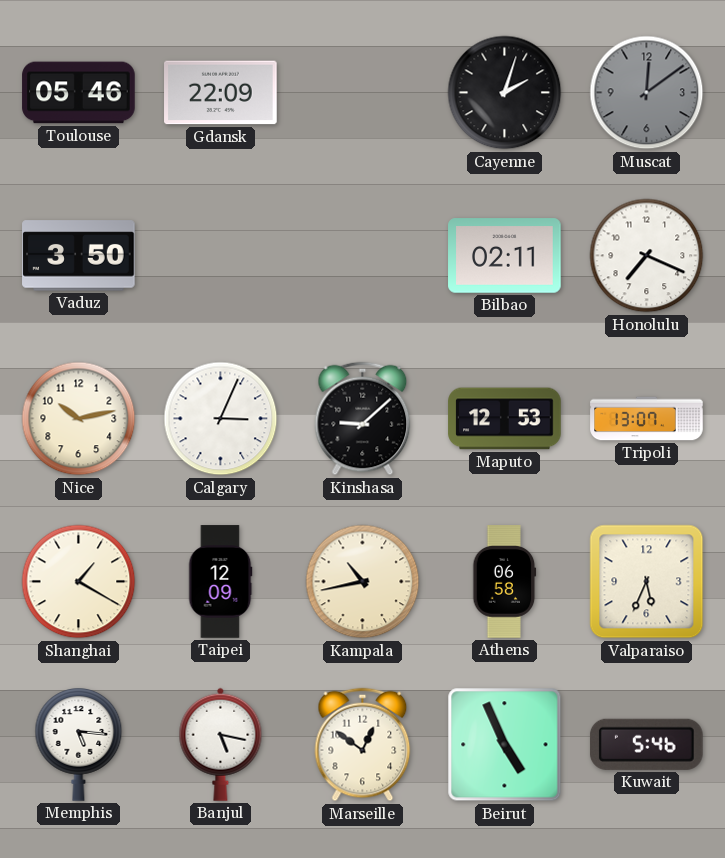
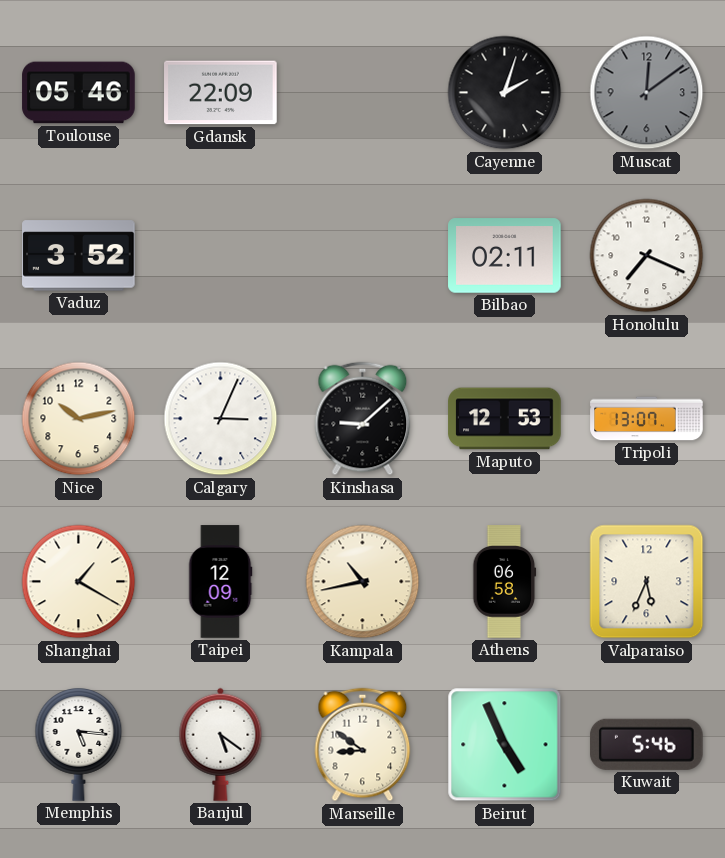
Vaduz: 3:50 -> 3:52 (79, 256)
Banjul: 5:17 -> 5:21 (221, 744)
Marseille: 12:51 -> 8:51 (363, 745)
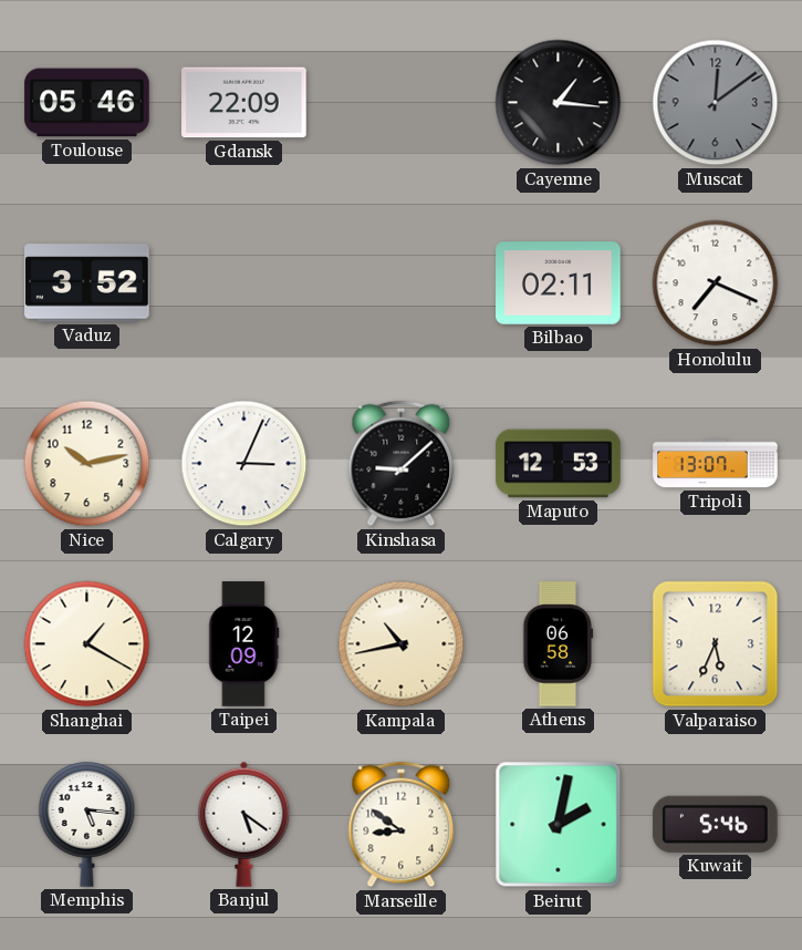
Cayenne: 2:03 -> 1:16 (559, 103)
Beirut: 4:56 -> 2:02 (559, 825)
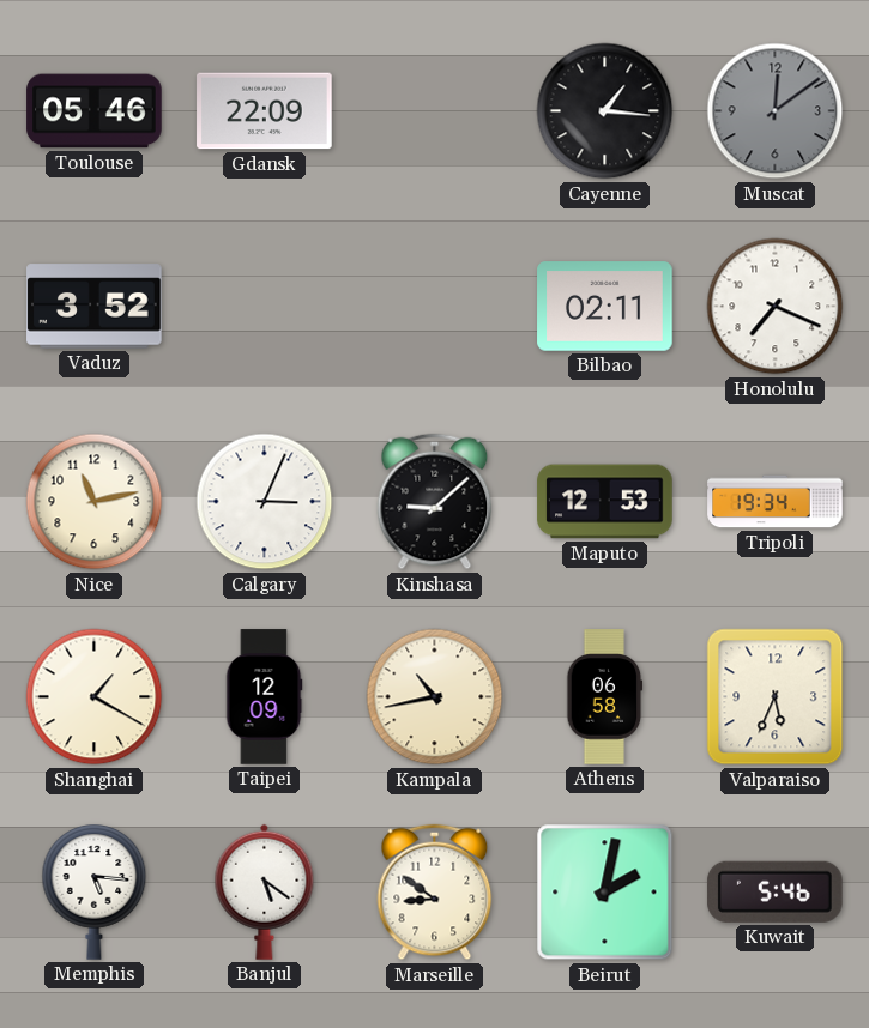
Nice: 10:13 -> 11:13 (95, 502)
Tripoli: 13:07 -> 19:34 (776, 502)
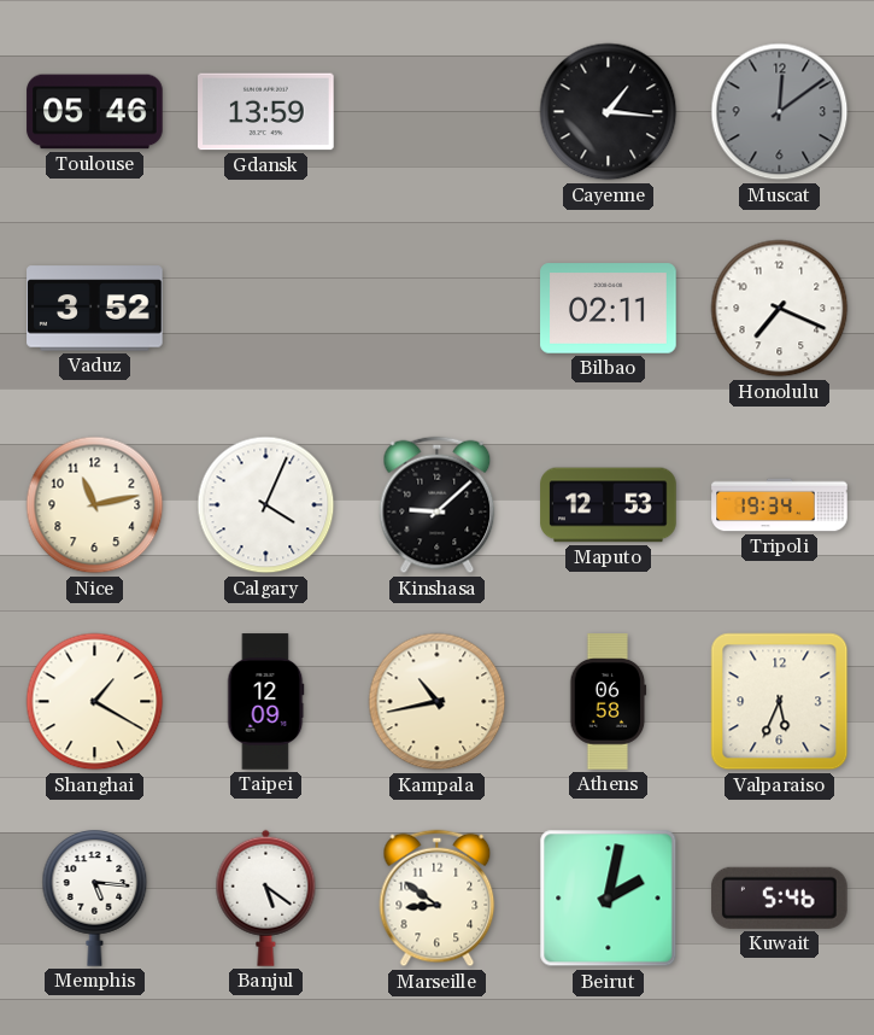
Gdansk: 22:09 -> 13:59 (266, 112)
Calgary: 3:04 -> 4:04 (266, 505)
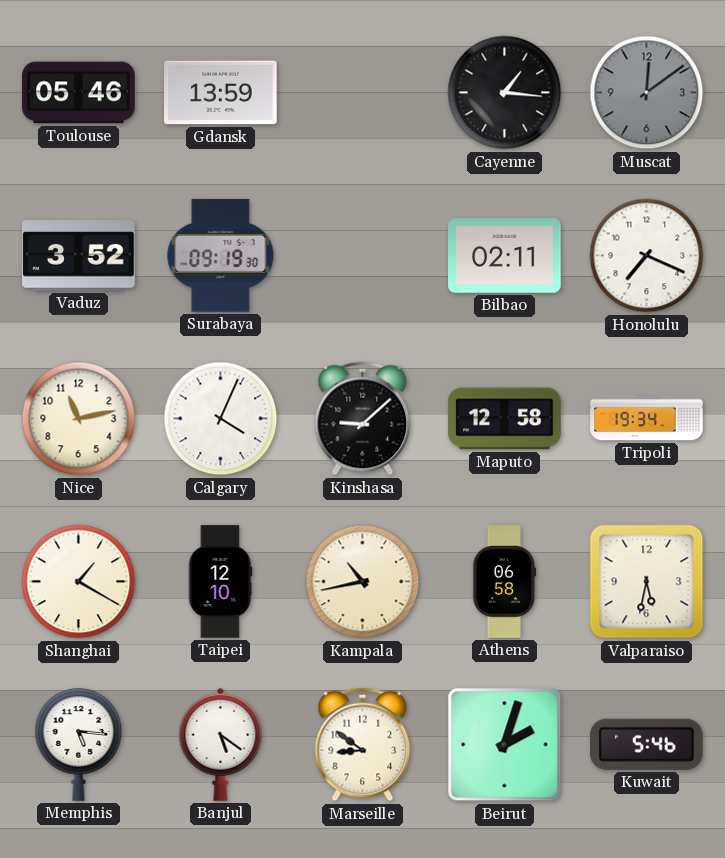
Surabaya: none -> 09:19 (221, 256)
Maputo: 12:53 -> 12:58 (505, 419)
Taipei: 12:09 -> 12:10 (220, 582)
Valparaiso: 5:34 -> 5:32 (647, 582)
Beirut: 2:02 -> 2:03 (505, 745)
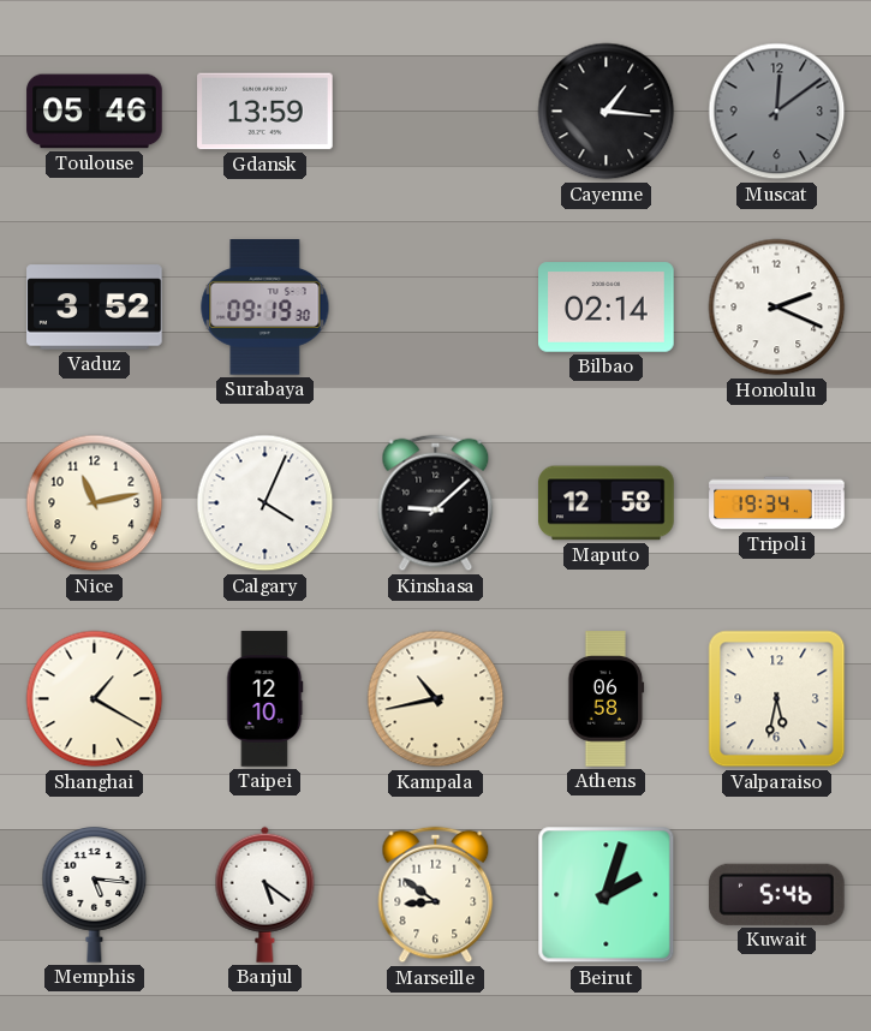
Bilbao: 02:11 -> 02:14 (607, 308)
Honolulu: 7:19 -> 2:19 (777, 308)
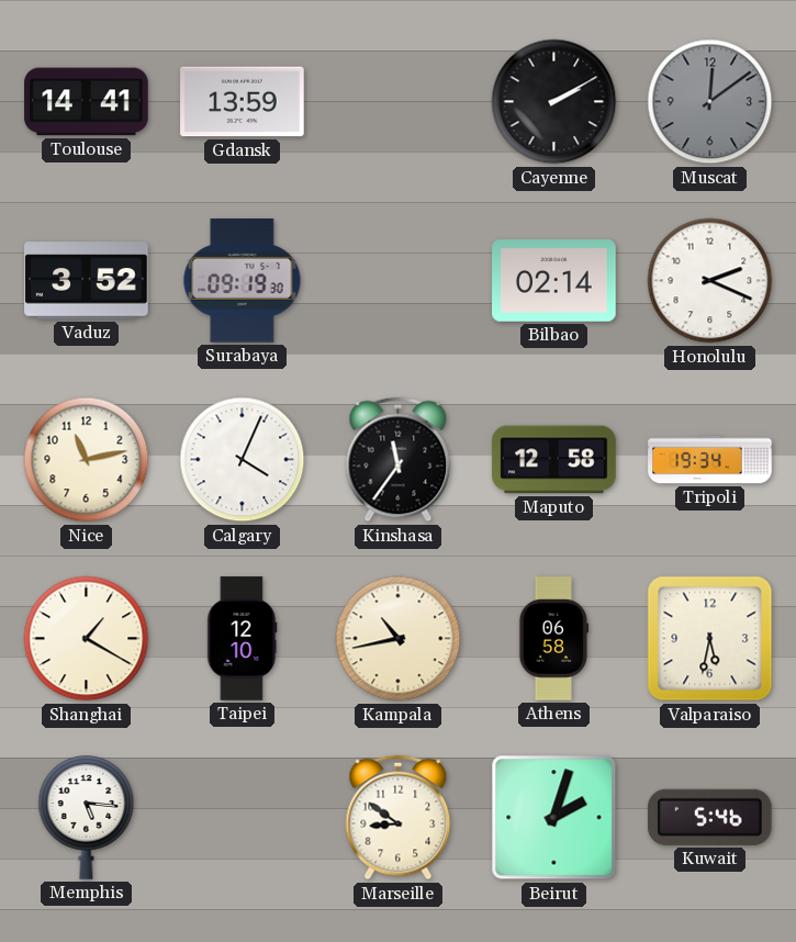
Toulouse: 05:46 -> 14:41 (87, 102)
Cayenne: 1:16 -> 2:10 (554, 102)
Kinshasa: 9:08 -> 11:36 (399, 460)
Banjul: 5:21 -> none (266, 894)
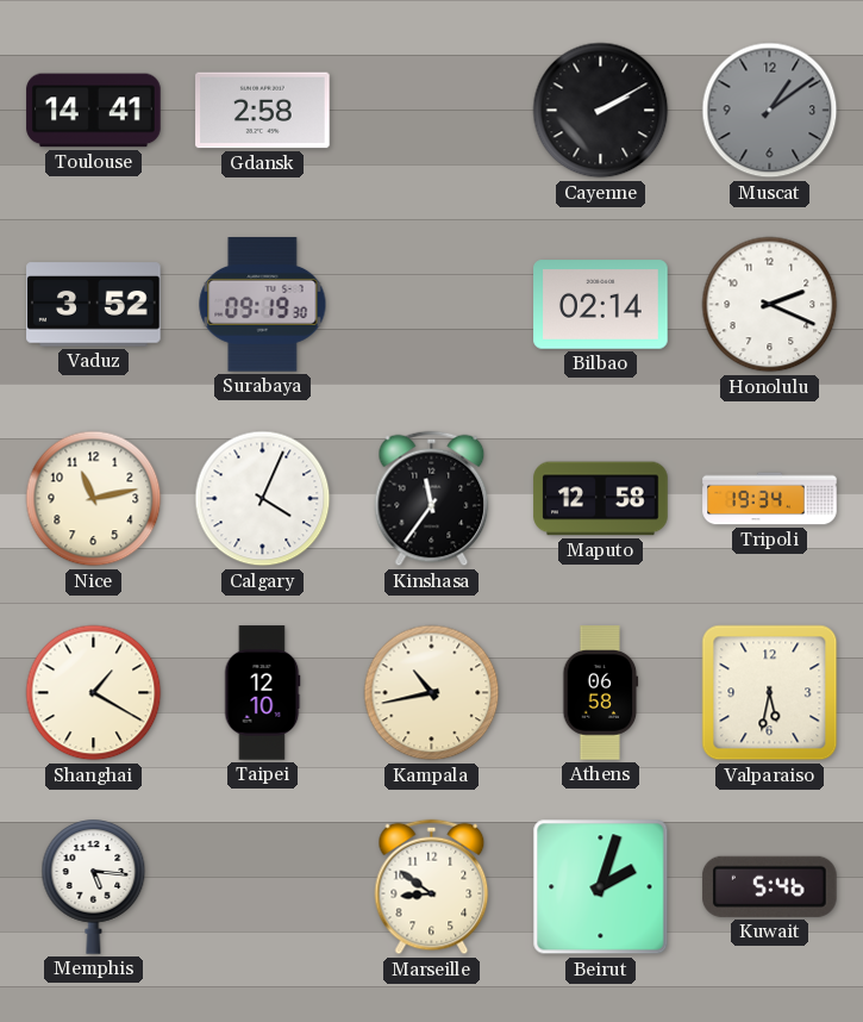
Gdansk: 13:59 -> 2:58 (263, 111)
Muscat: 12:09 -> 1:09 (770, 111)
